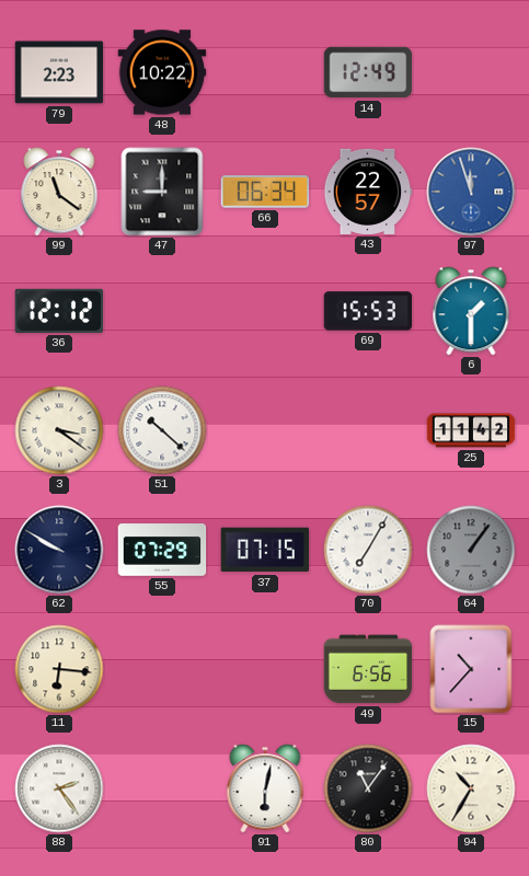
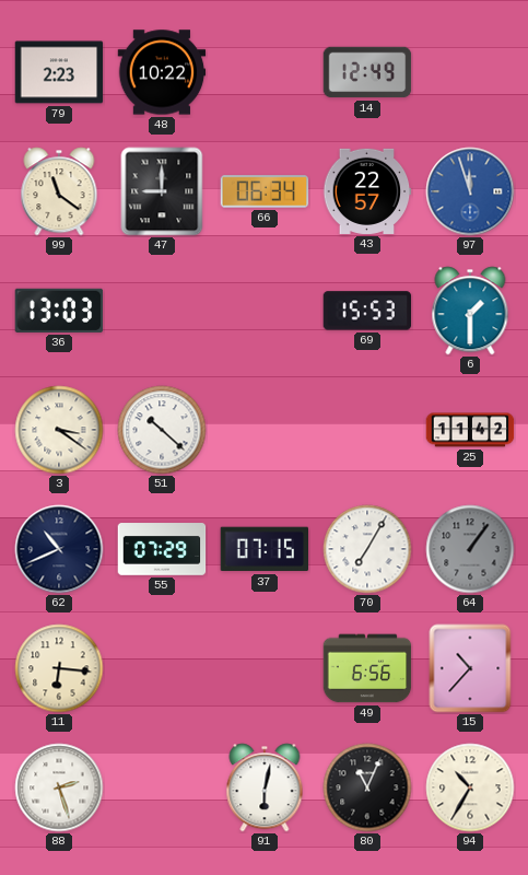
36: 12:12 -> 13:03 (59, 311)
62: 9:50 -> 10:41 (59, 549)
88: 2:24 -> 2:27 (59, 787)
80: 11:06 -> 11:04 (367, 787)
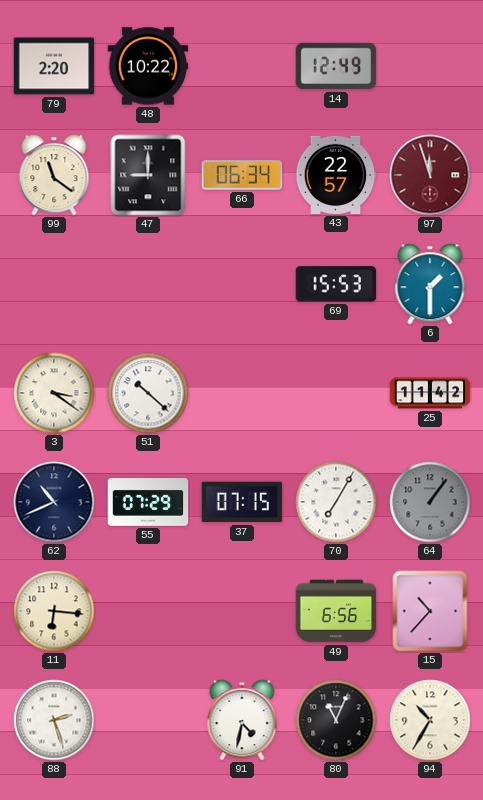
79: 2:23 -> 2:20 (54, 66)
97 dial: blue -> burgundy (430, 175)
36: 13:03 -> none (59, 311)
91: 6:02 -> 4:32 (242, 720)
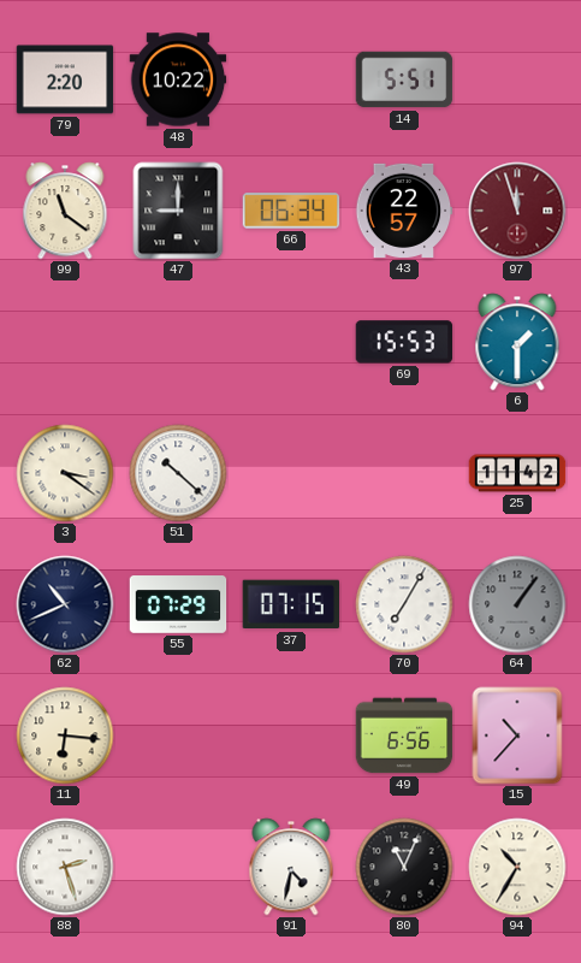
14: 12:49 -> 5:51 (404, 79)
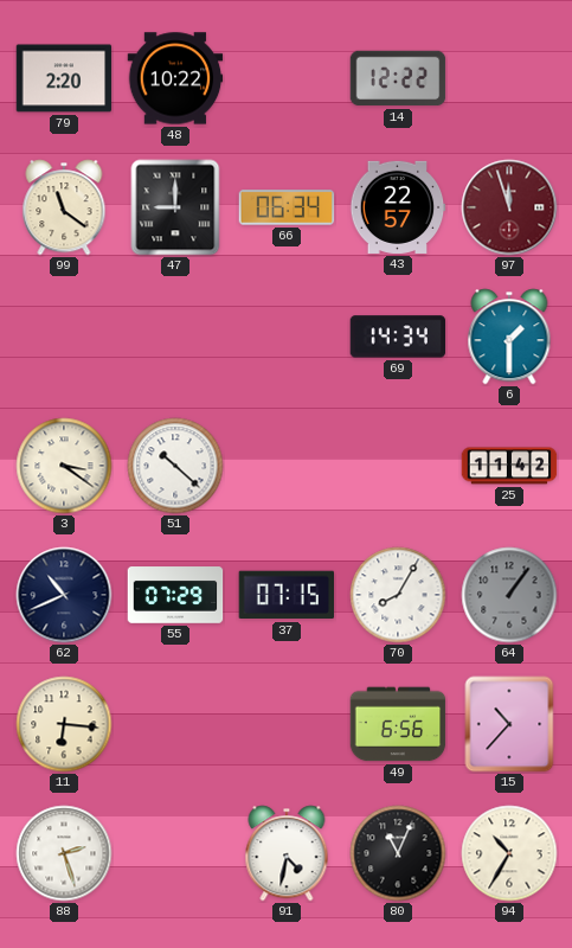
14: 5:51 -> 12:22 (398, 78)
69: 15:53 -> 14:34 (398, 337)
70: 7:05 -> 8:05 (398, 595)
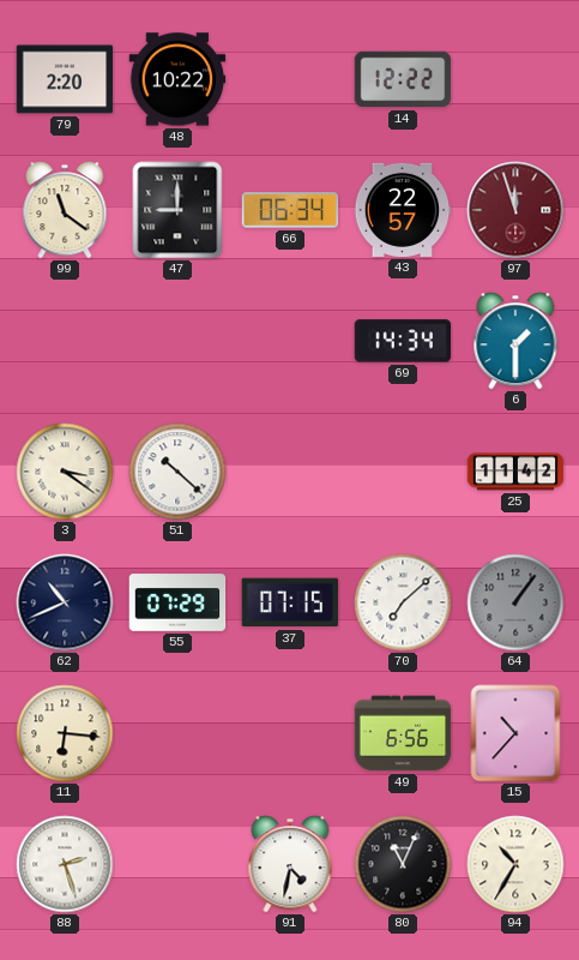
70: 8:05 -> 7:08 (403, 602)
